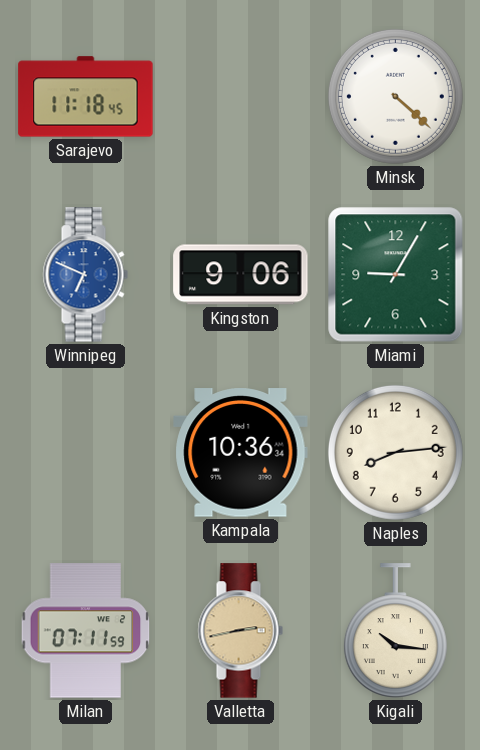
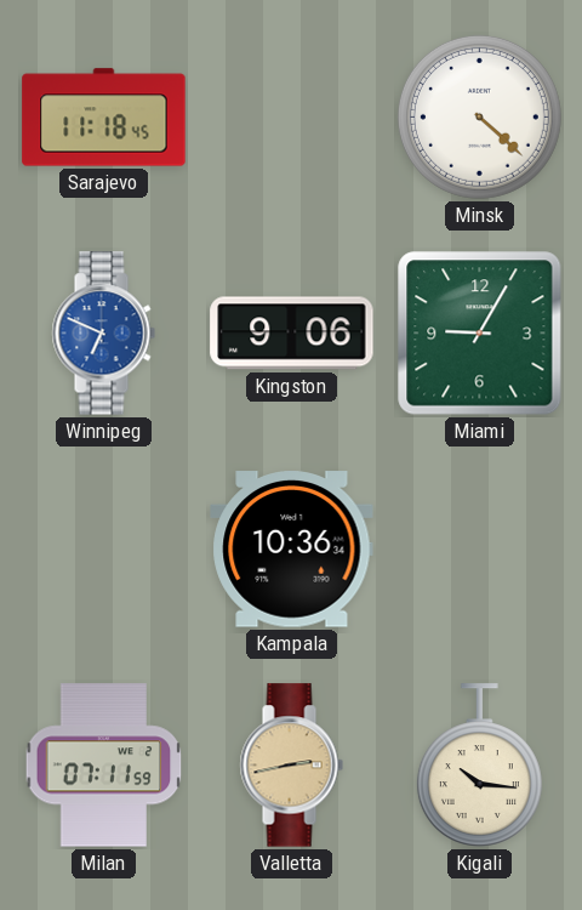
Naples: 8:14 -> none (395, 452)
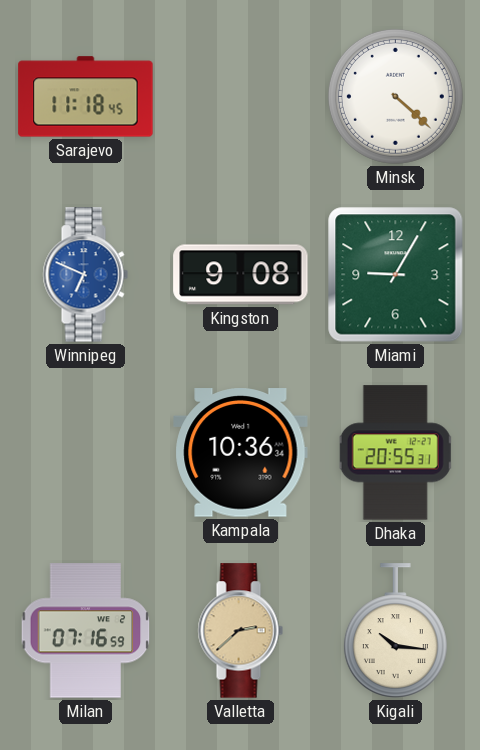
Kingston: 9:06 -> 9:08 (241, 275)
Dhaka: none -> 20:55 (396, 453)
Milan: 07:11 -> 07:16 (86, 631)
Valletta: 2:43 -> 2:38 (240, 631)
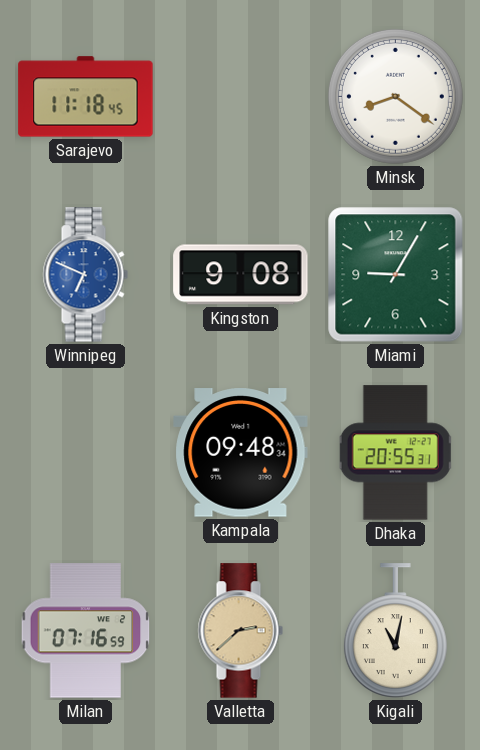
Minsk: 4:22 -> 8:21 (395, 96)
Kampala: 10:36 -> 09:48 (241, 453)
Kigali: 10:16 -> 11:02 (395, 631)
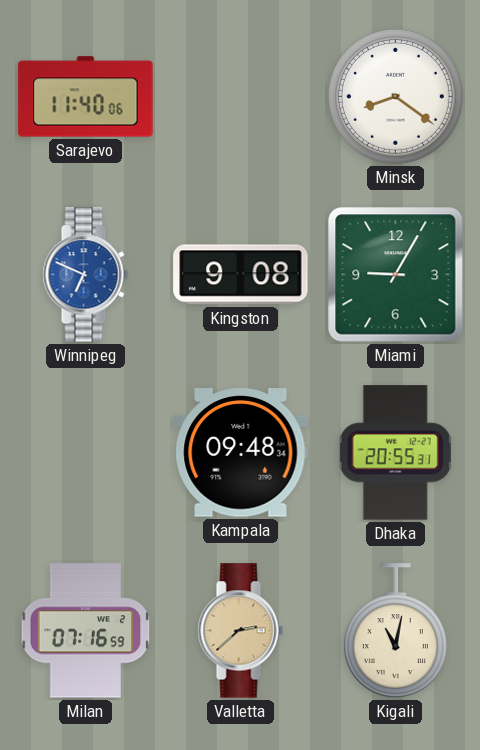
Sarajevo: 11:18 -> 11:40 (86, 97)
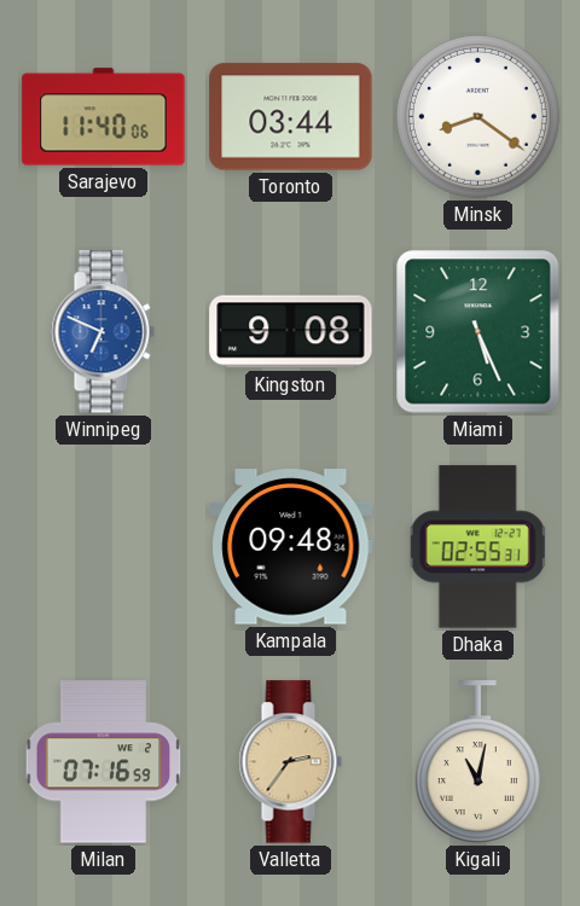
Toronto: none -> 03:44 (291, 117)
Miami: 9:05 -> 5:26 (478, 332)
Dhaka: 20:55 -> 02:55 (478, 547)
Valletta: 2:38 -> 2:36 (290, 762)
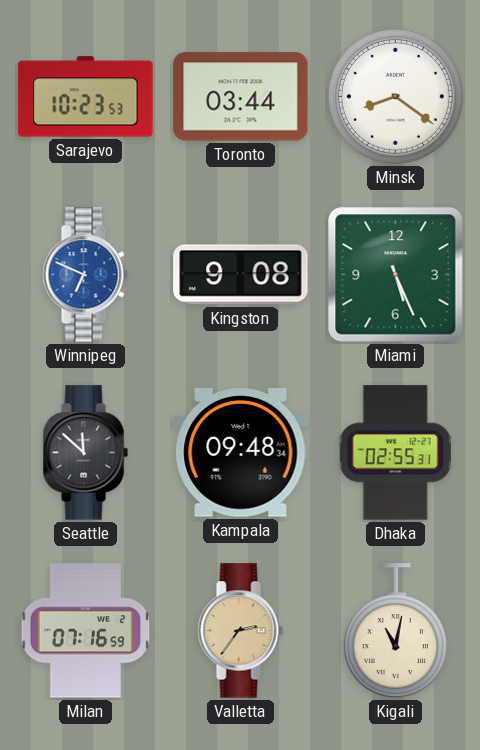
Sarajevo: 11:40 -> 10:23 (86, 97)
Seattle: none -> 11:52 (85, 453)
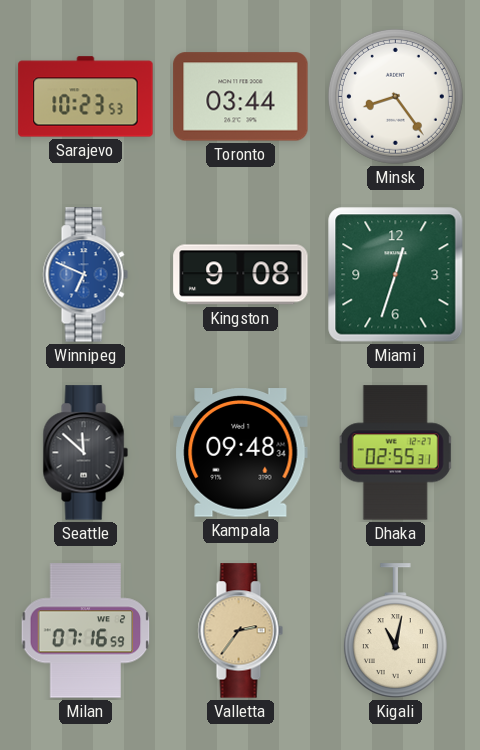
Minsk: 8:21 -> 8:24 (395, 96)
Miami: 5:26 -> 12:33 (396, 275)
